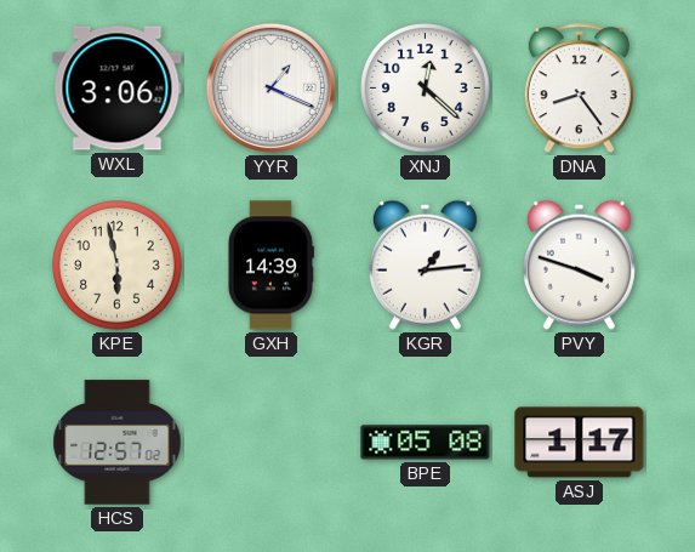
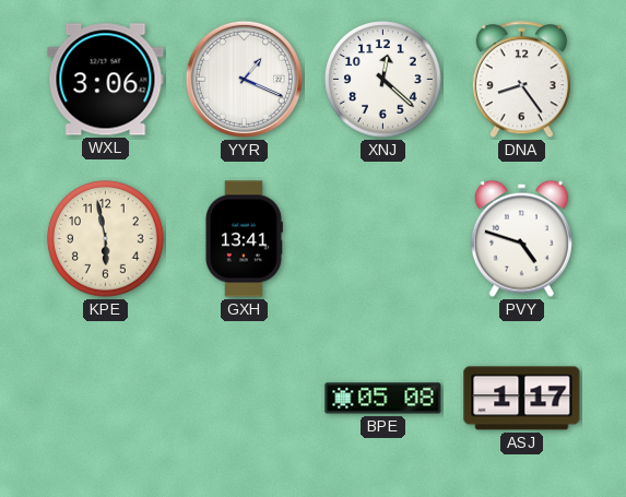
GXH: 14:39 -> 13:41 (244, 239)
KGR: 1:14 -> none (425, 264)
PVY: 3:48 -> 4:48 (521, 238)
HCS: 12:57 -> none (118, 443)
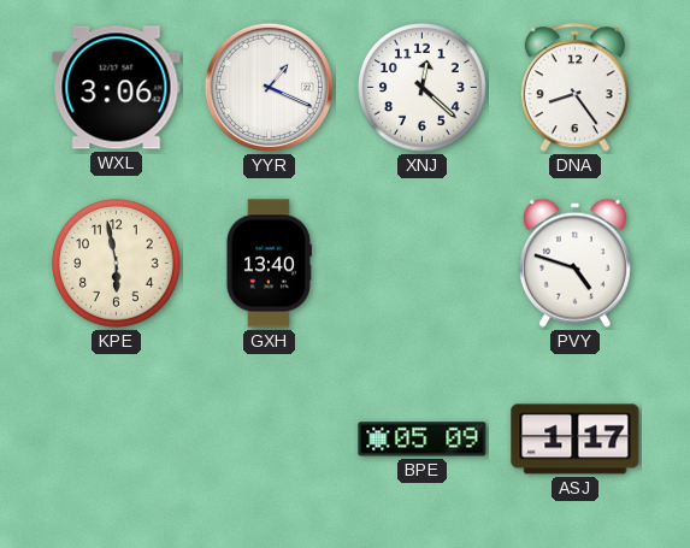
GXH: 13:41 -> 13:40 (269, 264)
BPE: 05:08 -> 05:09 (423, 440)
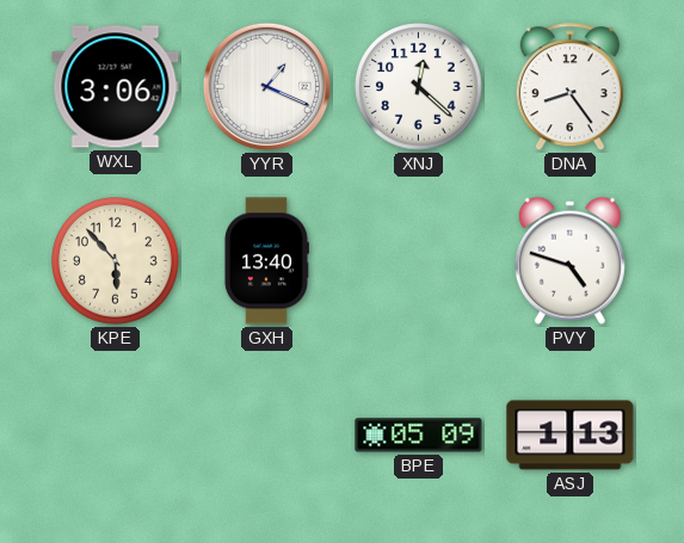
KPE: 5:58 -> 5:53 (116, 261)
ASJ: 1:17 -> 1:13 (571, 436)
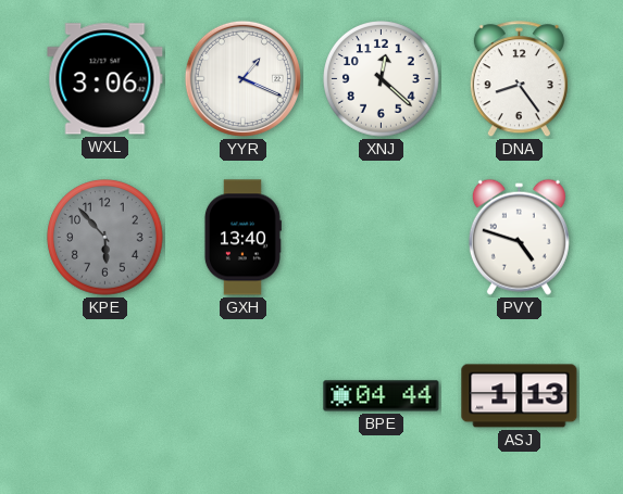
KPE dial: cream -> grey (105, 238)
BPE: 05:09 -> 04:44 (382, 396)
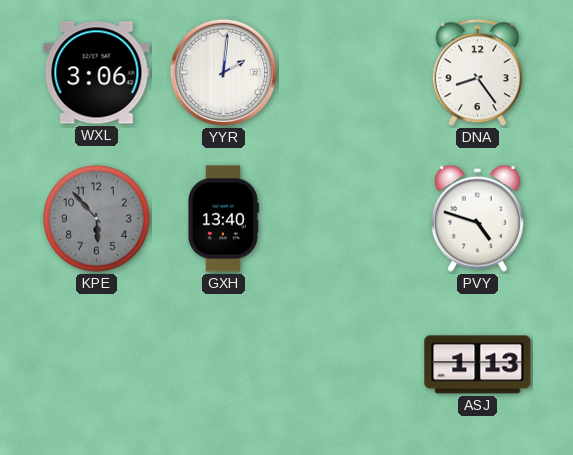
YYR: 1:19 -> 2:01 (223, 72)
XNJ: 12:22 -> none (382, 79)
BPE: 04:44 -> none (382, 396)
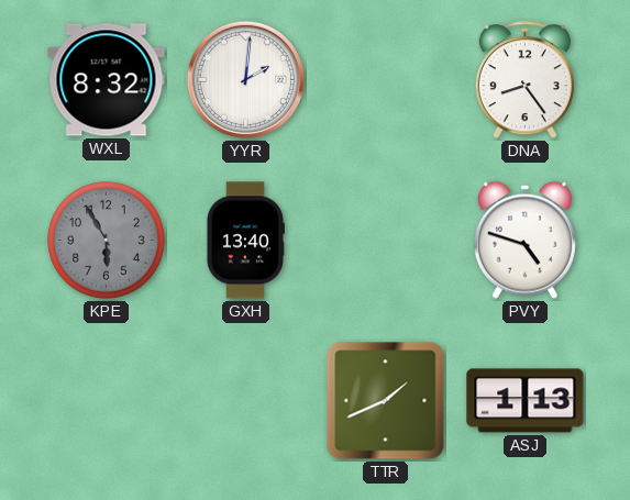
WXL: 3:06 -> 8:32 (107, 80)
KPE: 5:53 -> 5:55 (107, 241)
TTR: none -> 1:41 (386, 401)
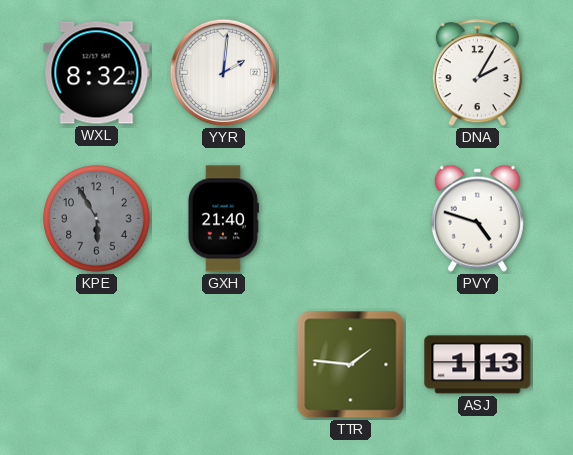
DNA: 8:24 -> 2:05 (477, 73)
GXH: 13:40 -> 21:40 (223, 219)
TTR: 1:41 -> 1:46 (351, 365)
